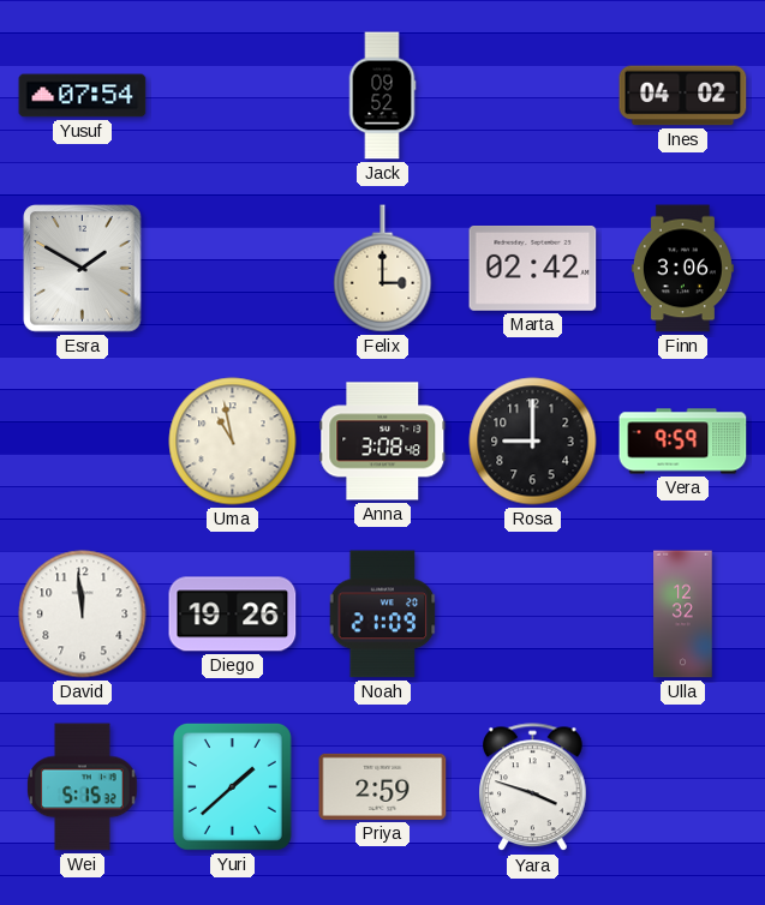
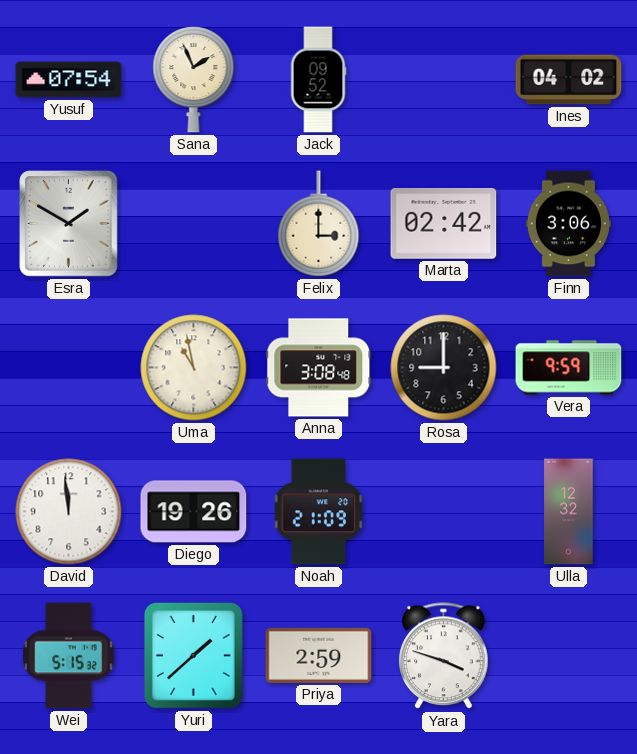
Sana: none -> 1:56 (194, 80)
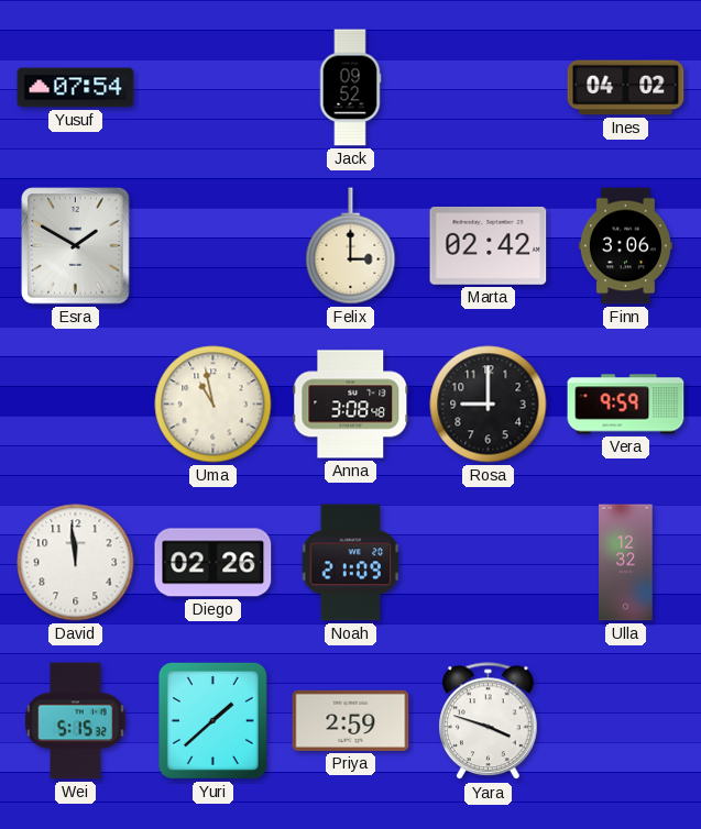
Sana: 1:56 -> none (194, 80)
Diego: 19:26 -> 02:26 (213, 563)
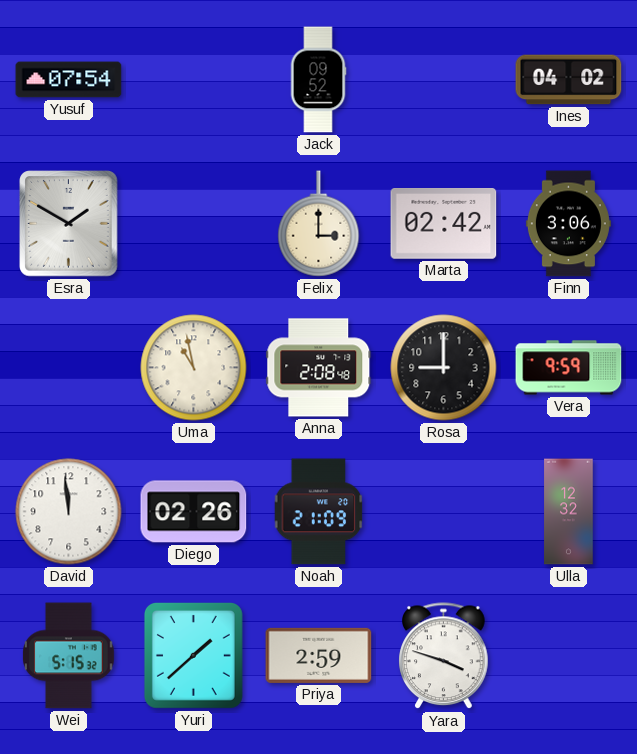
Anna: 3:08 -> 2:08 (319, 368)
